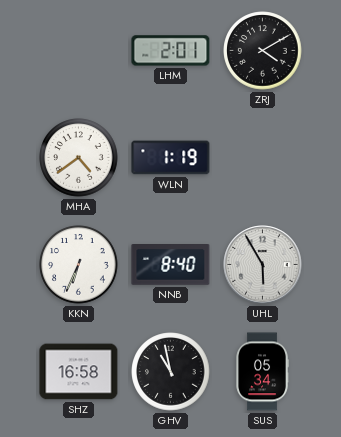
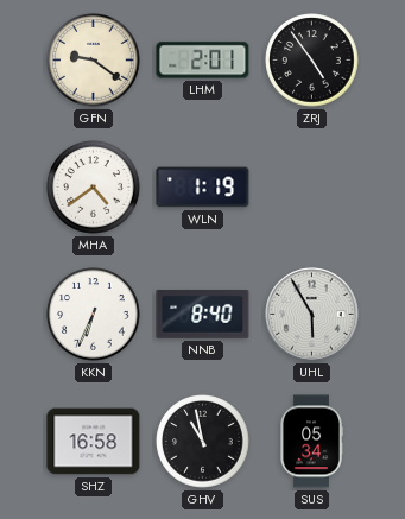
GFN: none -> 9:21 (94, 61)
ZRJ: 4:10 -> 4:54 (312, 61)
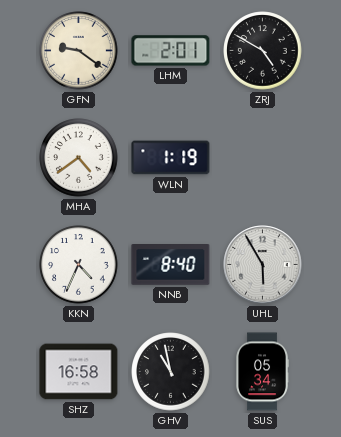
ZRJ: 4:54 -> 4:50 (263, 51)
KKN: 6:34 -> 4:34 (79, 265)
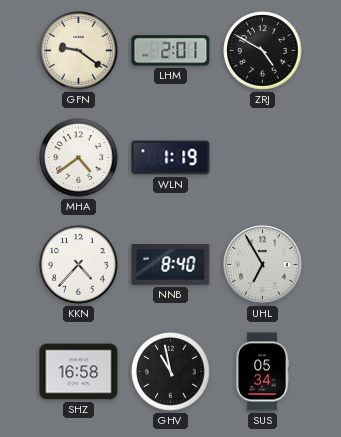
KKN: 4:34 -> 4:37 (79, 265)
UHL: 5:55 -> 6:55 (263, 265)
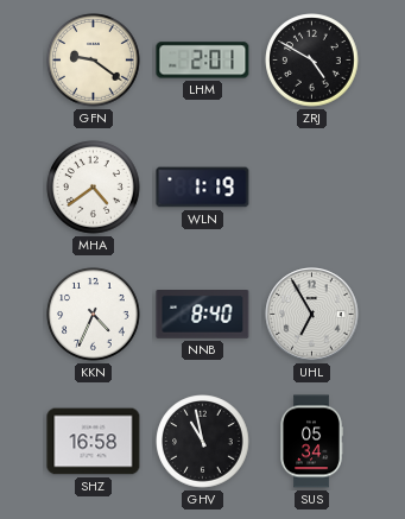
KKN: 4:37 -> 4:34 (94, 315)
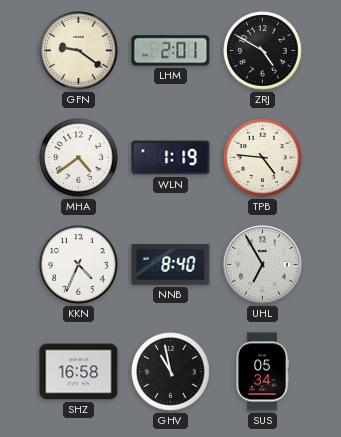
TPB: none -> 4:46 (263, 158)
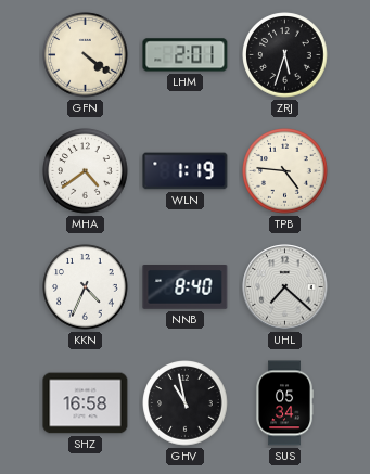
GFN: 9:21 -> 4:21 (86, 55)
ZRJ: 4:50 -> 5:33 (285, 55)
UHL: 6:55 -> 7:22 (285, 287)
